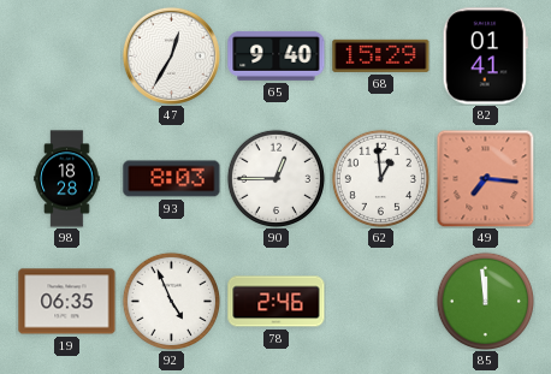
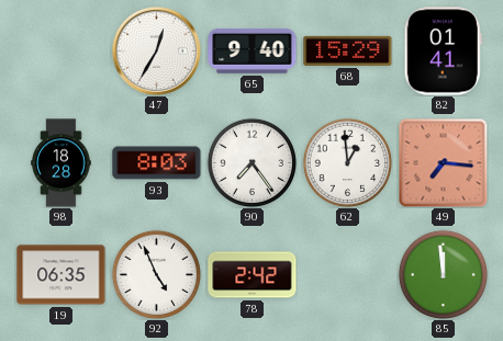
90: 12:45 -> 7:24 (251, 162)
78: 2:46 -> 2:42 (253, 275)
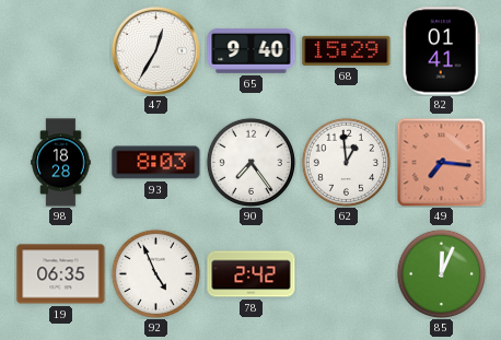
85: 11:59 -> 12:04 (441, 273)
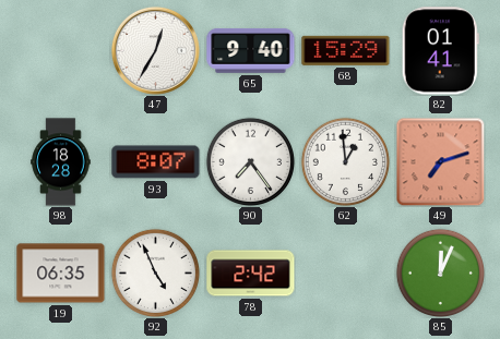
93: 8:03 -> 8:07 (156, 162)
49: 7:16 -> 7:12 (440, 161)
